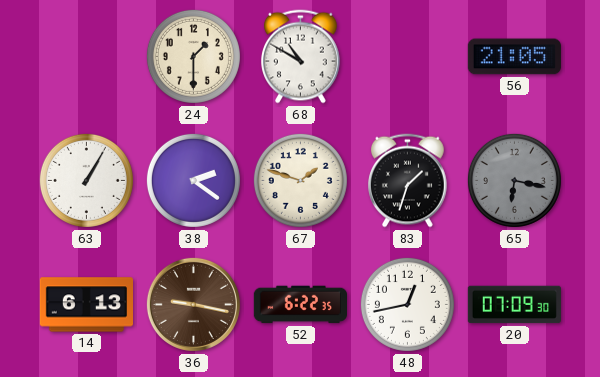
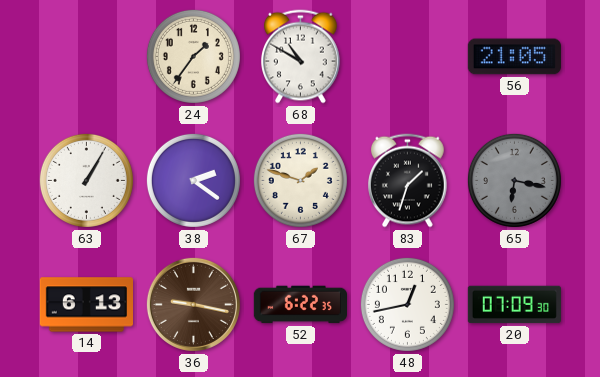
24: 1:30 -> 1:36 (193, 56)
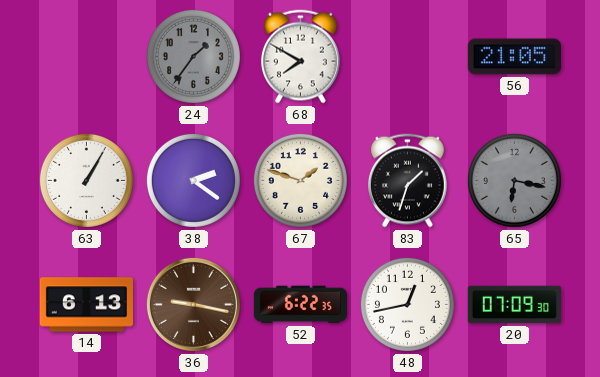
24 dial: cream -> grey (193, 56)
68: 10:50 -> 7:50 (301, 57)
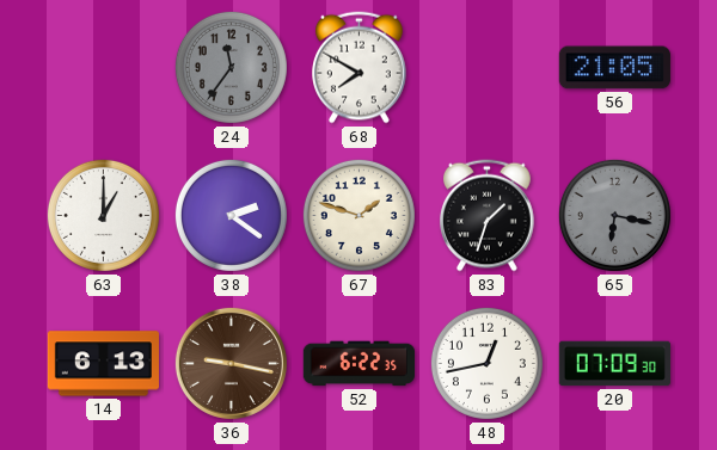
24: 1:36 -> 11:36 (231, 67)
63: 1:05 -> 1:00 (103, 215)
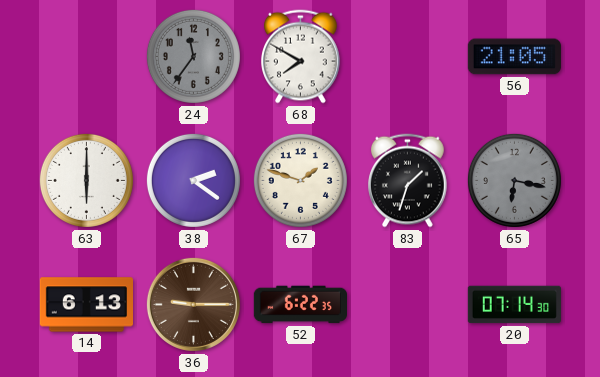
63: 1:00 -> 6:00 (86, 180)
36: 9:17 -> 9:15 (193, 304)
48: 12:43 -> none (486, 363)
20: 07:09 -> 07:14 (514, 305)
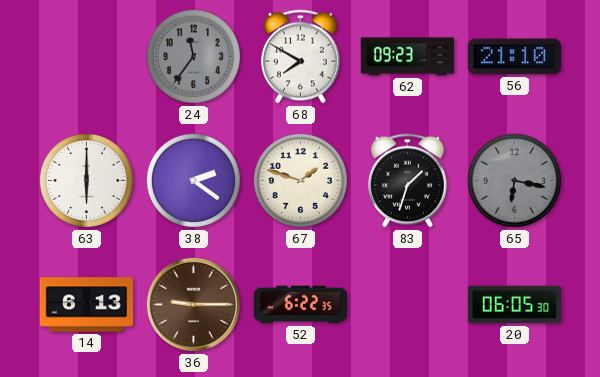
62: none -> 09:23 (407, 57)
56: 21:05 -> 21:10 (514, 57)
20: 07:14 -> 06:05 (514, 305)
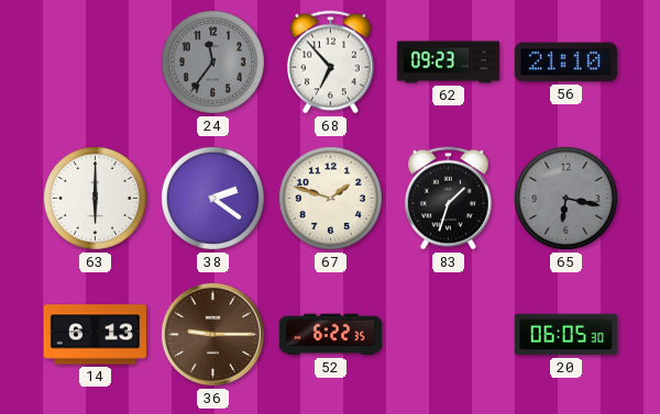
68: 7:50 -> 6:53 (331, 63)
